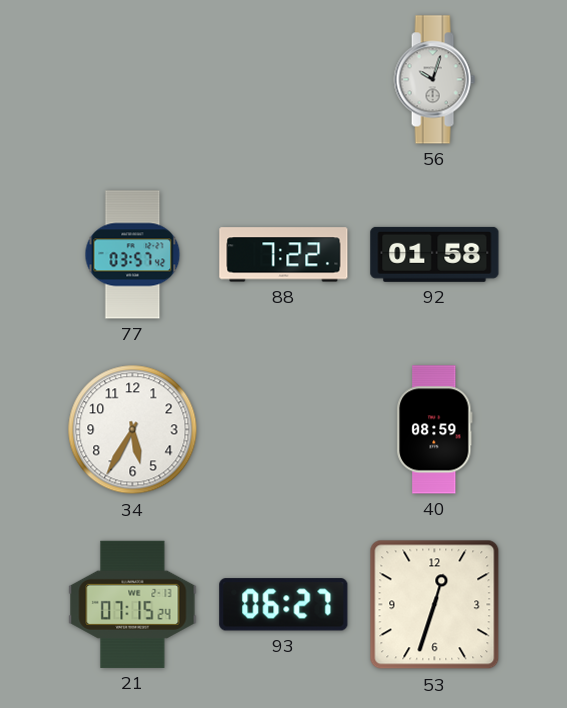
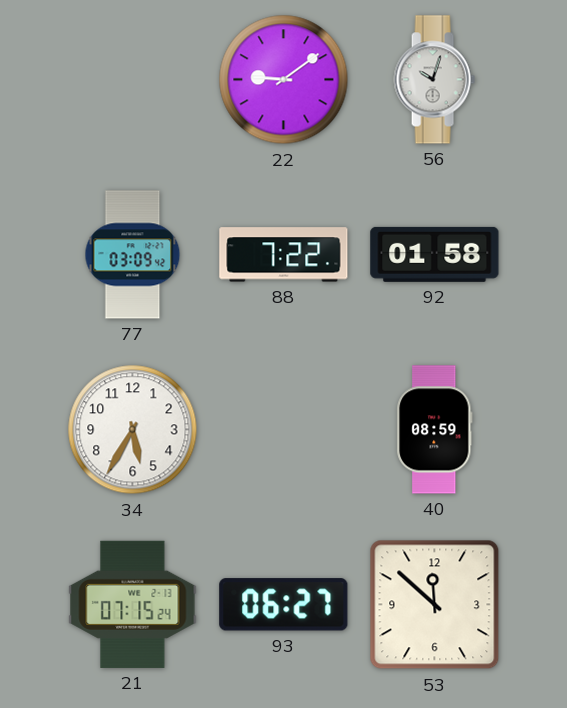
22: none -> 9:09 (284, 80)
77: 03:57 -> 03:09 (133, 255)
53: 12:33 -> 11:52 (435, 605)
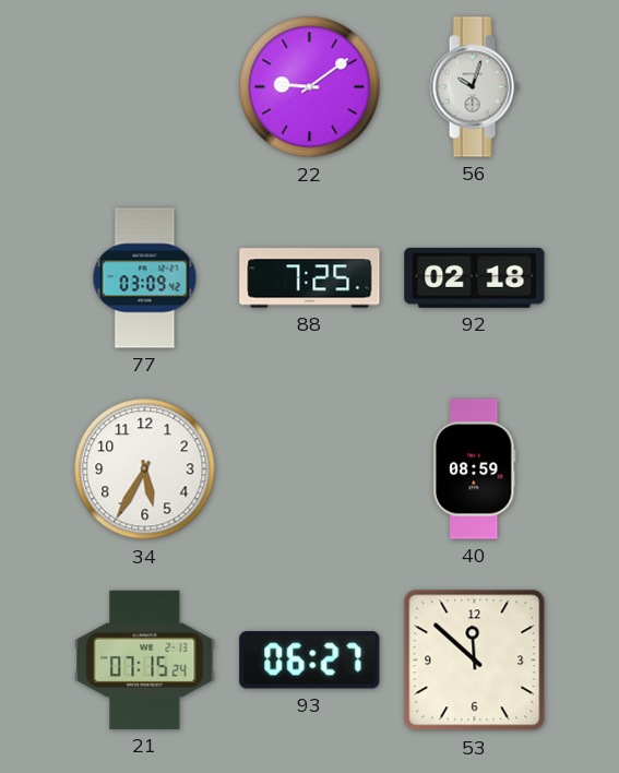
88: 7:22 -> 7:25 (310, 278)
92: 01:58 -> 02:18 (475, 277)
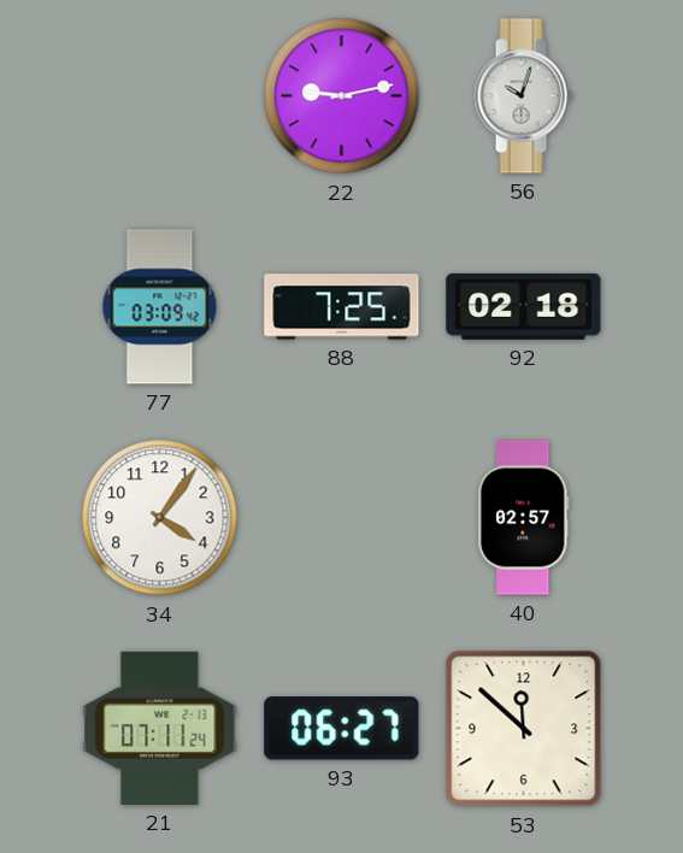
22: 9:09 -> 9:13 (342, 96)
34: 5:35 -> 4:06 (160, 518)
40: 08:59 -> 02:57 (524, 518)
21: 07:15 -> 07:11 (160, 728)
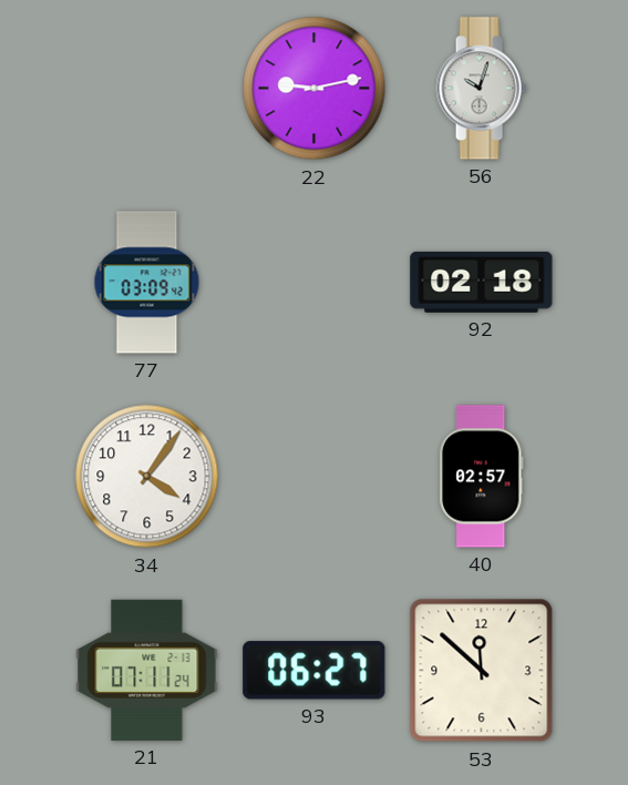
88: 7:25 -> none (342, 307)
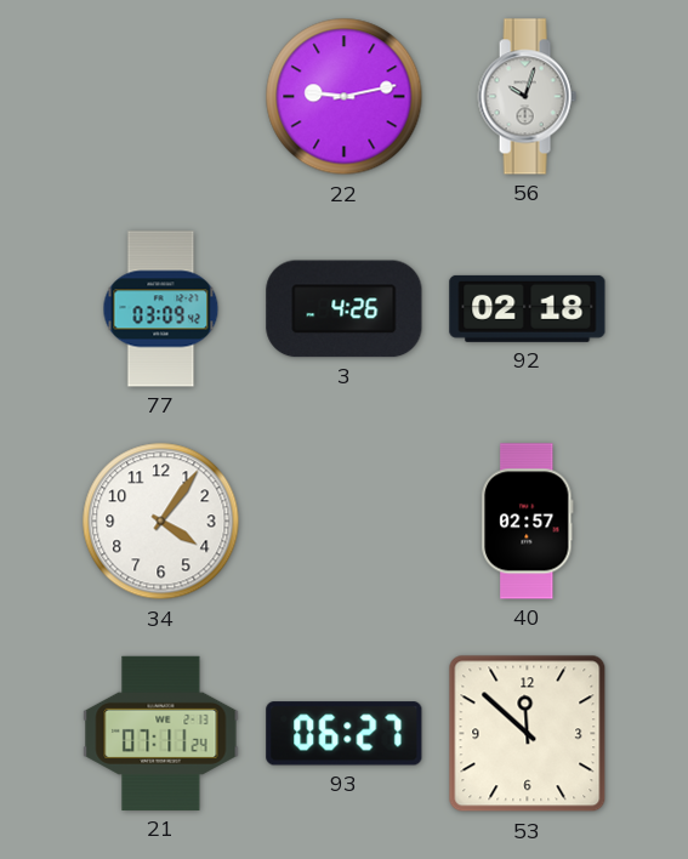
3: none -> 4:26 (345, 309)
